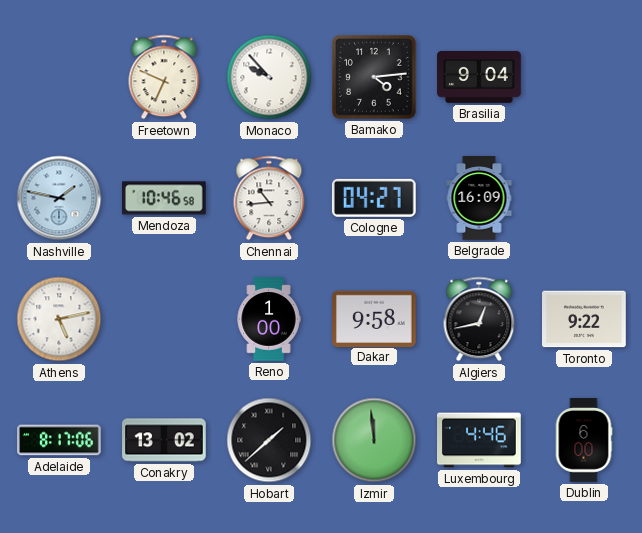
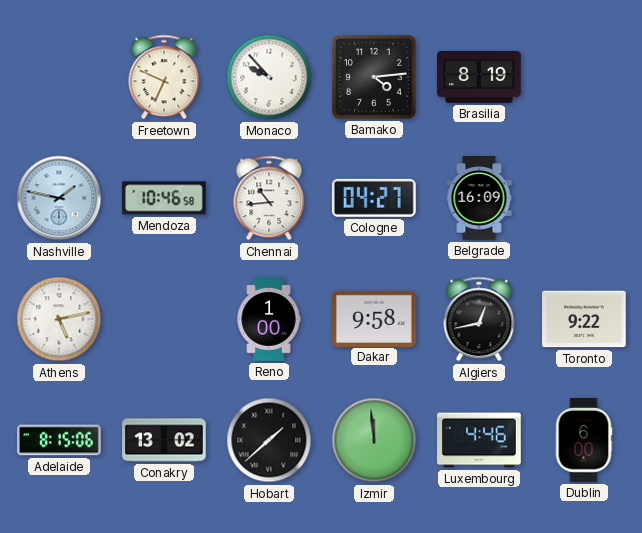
Brasilia: 9:04 -> 8:19 (479, 77)
Adelaide: 8:17 -> 8:15 (59, 440)
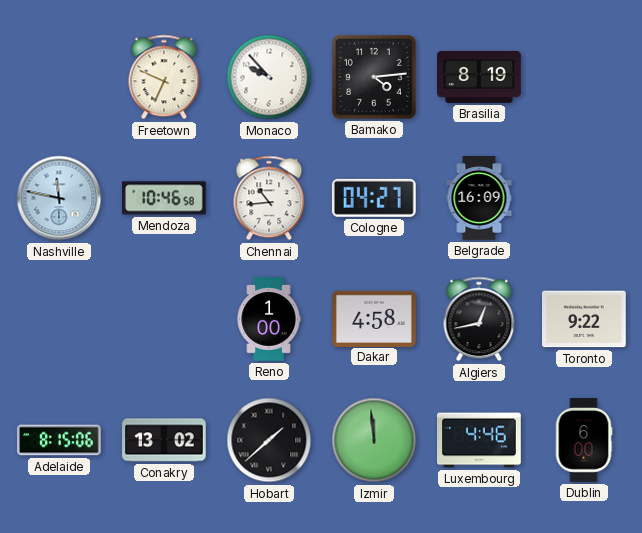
Nashville: 1:47 -> 11:47 (59, 198)
Athens: 5:13 -> none (59, 319)
Dakar: 9:58 -> 4:58 (374, 318)
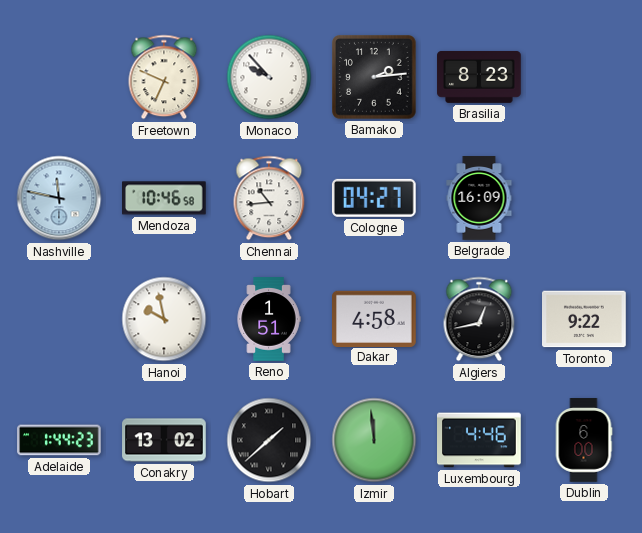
Bamako: 4:14 -> 2:14 (375, 78)
Brasilia: 8:19 -> 8:23 (479, 77)
Hanoi: none -> 9:58 (164, 319)
Reno: 1:00 -> 1:51 (269, 319)
Adelaide: 8:15 -> 1:44 (59, 440)
